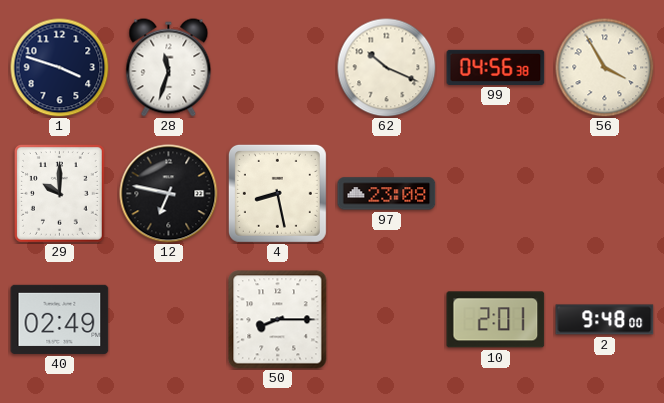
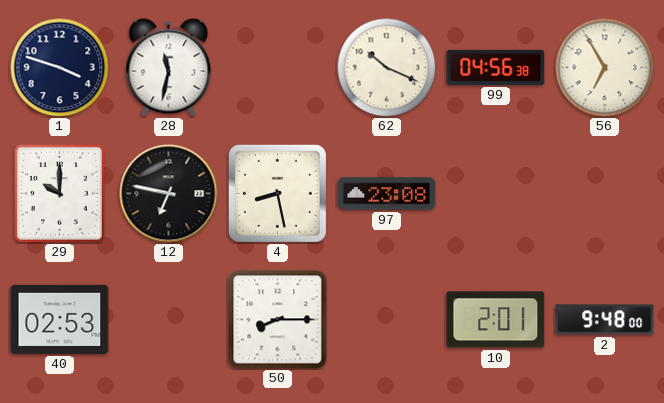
28: 11:33 -> 11:32 (169, 68)
56: 3:55 -> 6:55 (605, 68)
40: 02:49 -> 02:53 (60, 319)
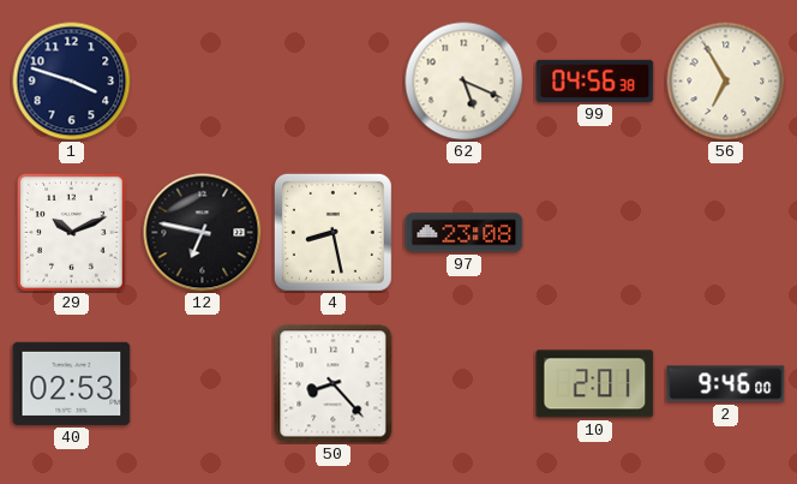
28: 11:32 -> none (169, 68)
62: 10:19 -> 5:19 (465, 82)
29: 10:00 -> 10:11 (71, 233)
50: 8:15 -> 8:23 (334, 384)
2: 9:48 -> 9:46 (726, 384)
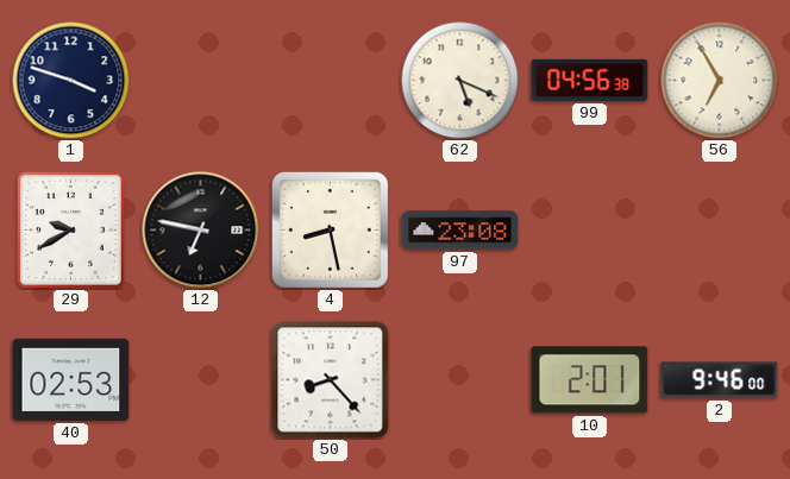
29: 10:11 -> 9:40 (70, 231)
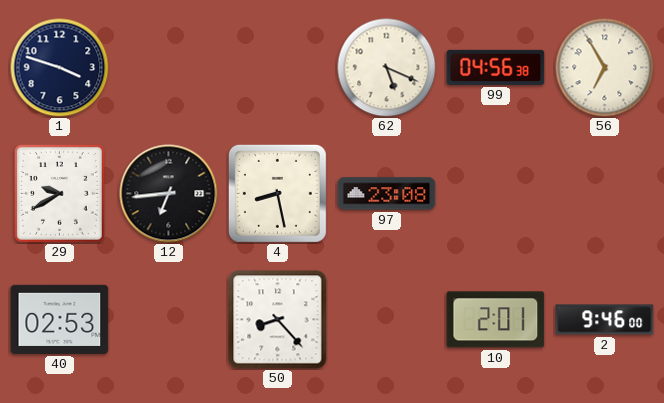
12: 6:47 -> 6:44 (169, 194)
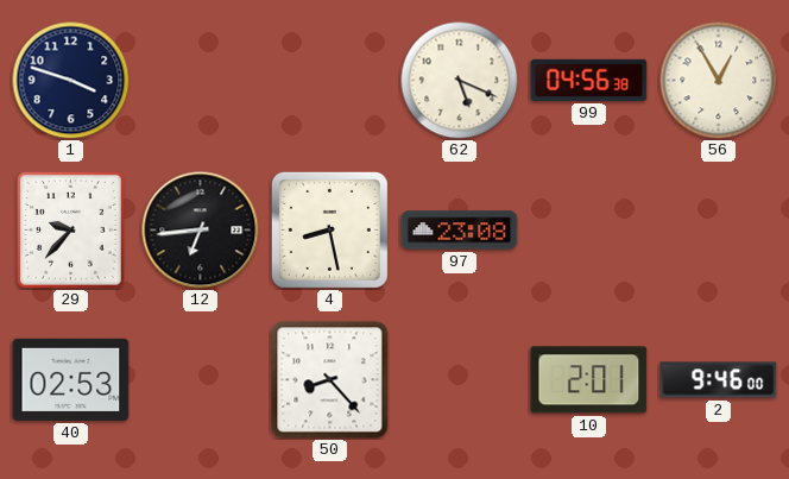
56: 6:55 -> 12:55 (719, 81)
29: 9:40 -> 9:37 (70, 231)
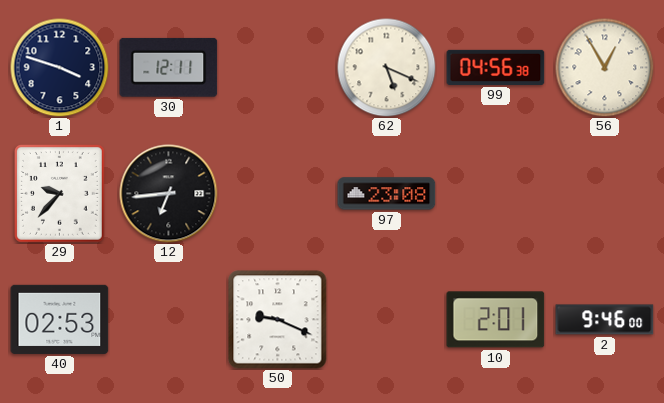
30: none -> 12:11 (169, 67)
4: 8:28 -> none (329, 229)
50: 8:23 -> 9:19 (278, 320)
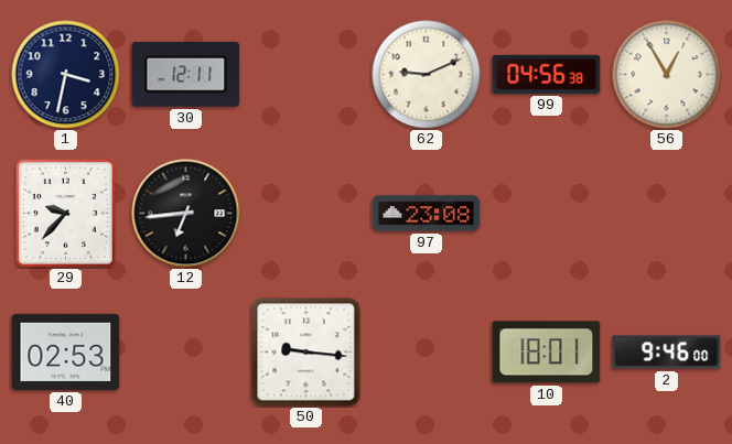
1: 3:48 -> 3:32 (66, 75)
62: 5:19 -> 9:11 (427, 75)
50: 9:19 -> 9:16 (306, 353)
10: 2:01 -> 18:01 (547, 353)
